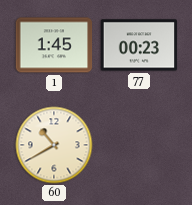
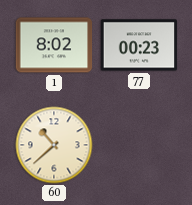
1: 1:45 -> 8:02 (54, 45)
60: 10:40 -> 10:38 (54, 145)
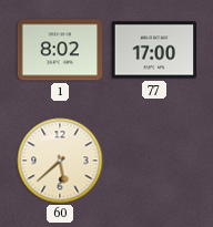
77: 00:23 -> 17:00 (154, 50)
60: 10:38 -> 5:38 (60, 161)
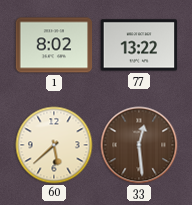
77: 17:00 -> 13:22 (139, 45)
33: none -> 12:29 (139, 145)
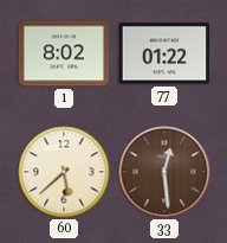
77: 13:22 -> 01:22 (164, 53)
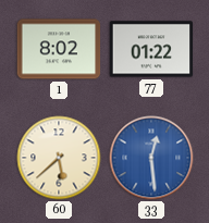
33 dial: brown -> blue (151, 158)
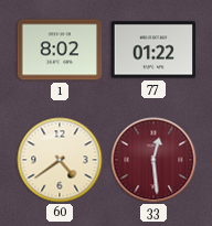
60: 5:38 -> 4:39 (60, 160)
33 dial: blue -> burgundy (153, 160)
